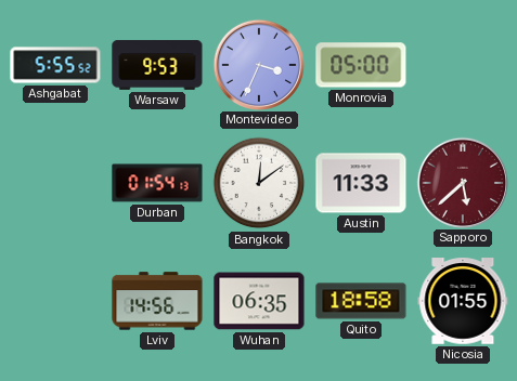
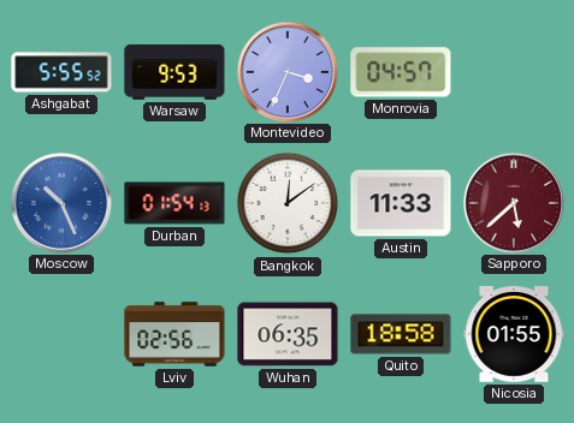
Monrovia: 05:00 -> 04:57 (401, 72)
Moscow: none -> 10:26 (60, 202)
Lviv: 14:56 -> 02:56 (174, 334)
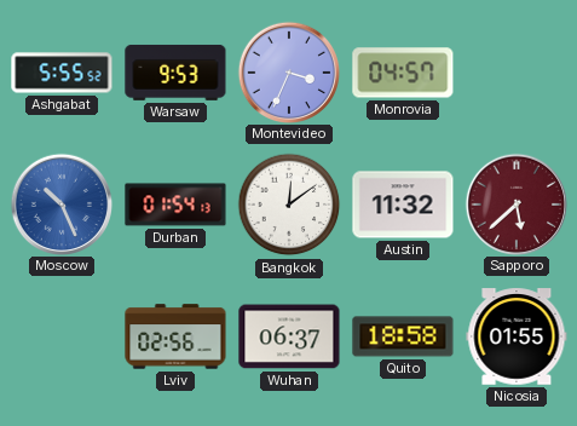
Austin: 11:33 -> 11:32 (403, 205)
Wuhan: 06:35 -> 06:37 (289, 336)
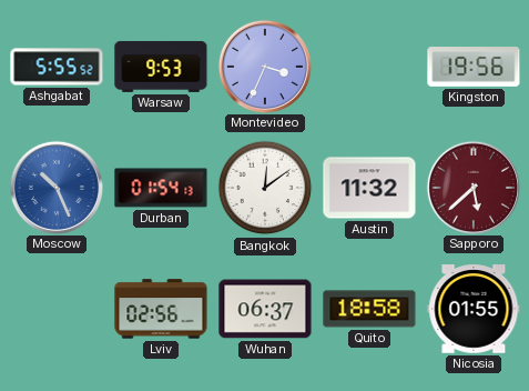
Monrovia: 04:57 -> none (403, 73)
Kingston: none -> 19:56 (474, 68)
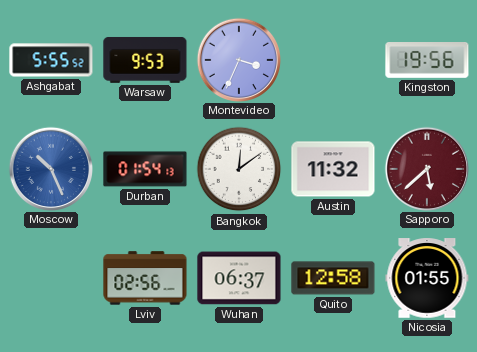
Quito: 18:58 -> 12:58 (333, 278)
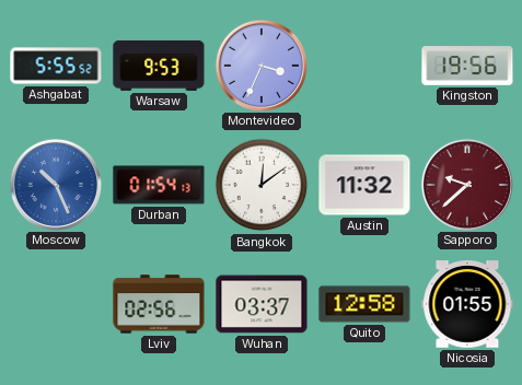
Sapporo: 5:38 -> 9:38 (466, 184)
Wuhan: 06:37 -> 03:37 (262, 304)
